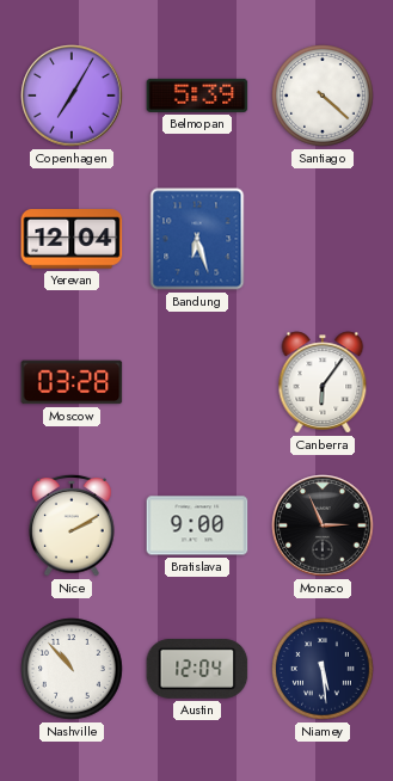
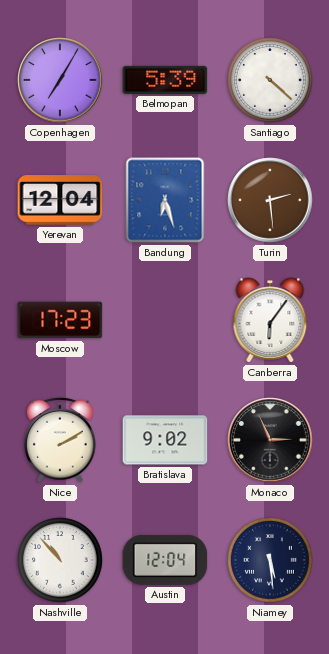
Turin: none -> 2:29 (270, 200)
Moscow: 03:28 -> 17:23 (60, 320)
Bratislava: 9:00 -> 9:02 (165, 440)
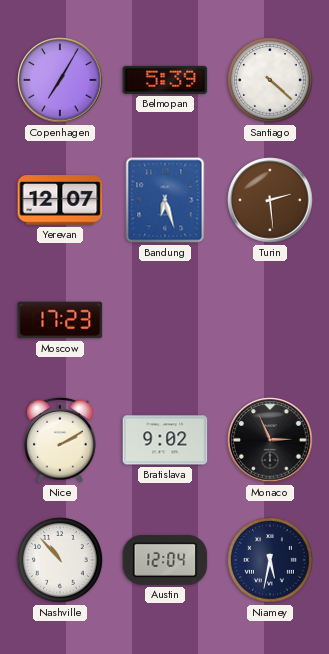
Yerevan: 12:04 -> 12:07 (60, 200)
Canberra: 6:06 -> none (270, 320)
Niamey: 5:29 -> 5:32 (270, 560)
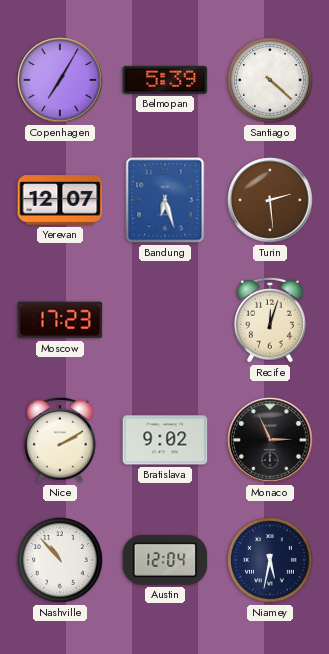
Recife: none -> 12:03 (270, 320)
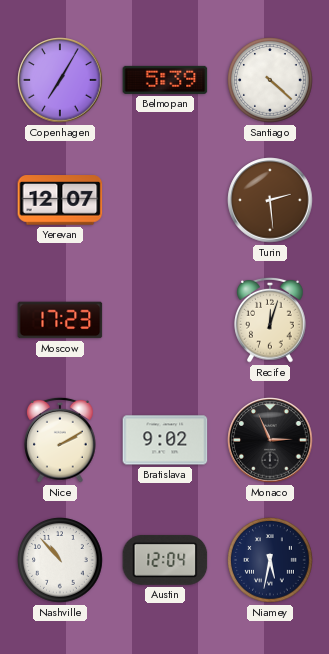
Bandung: 6:27 -> none (165, 200)
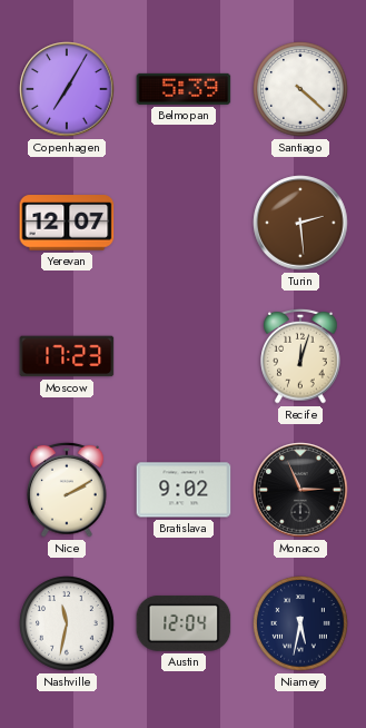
Nashville: 10:53 -> 11:32 (67, 623)
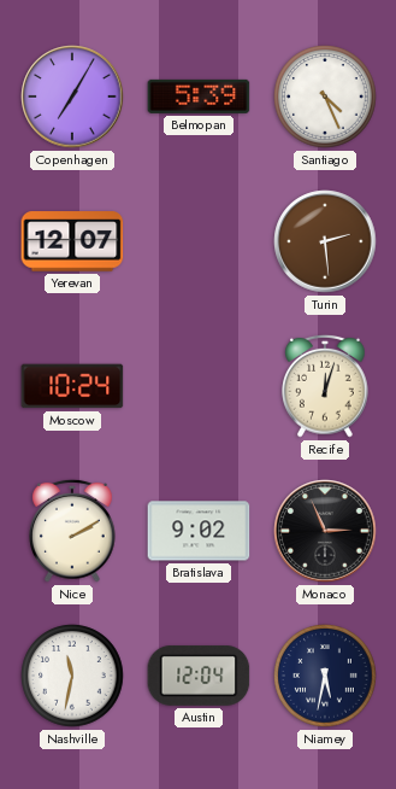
Santiago: 4:22 -> 4:26 (325, 97)
Moscow: 17:23 -> 10:24 (72, 386)
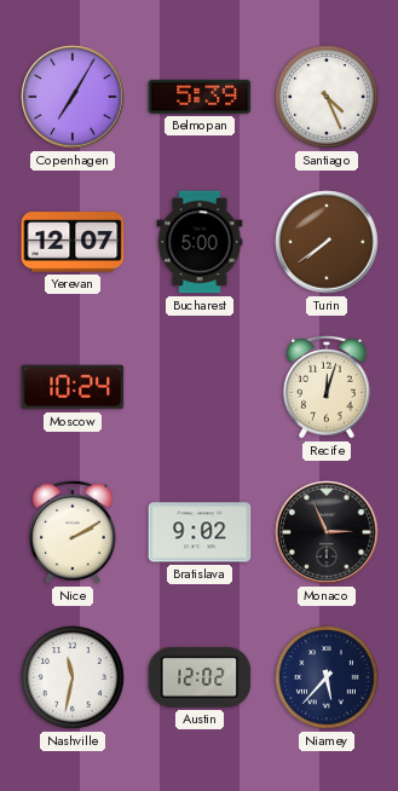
Bucharest: none -> 5:00 (200, 242)
Turin: 2:29 -> 7:39 (327, 242)
Austin: 12:04 -> 12:02 (200, 677)
Niamey: 5:32 -> 5:37 (327, 677)
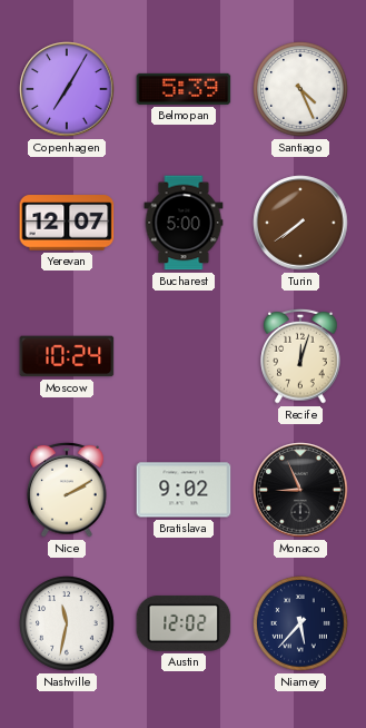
Monaco: 2:56 -> 8:56 (300, 490)
